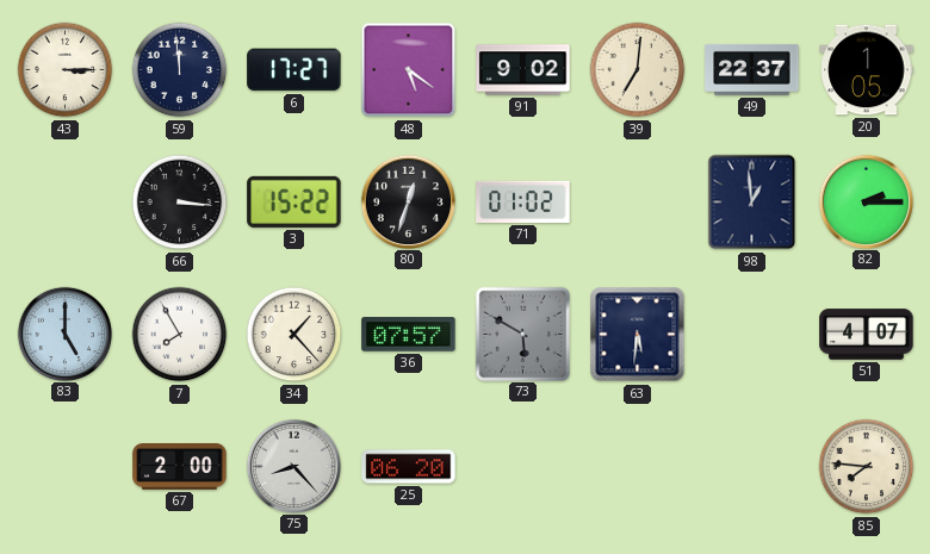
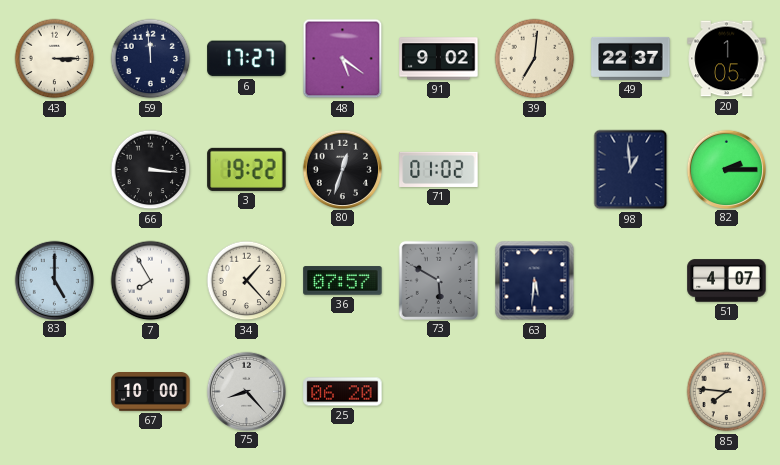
3: 15:22 -> 19:22 (247, 169)
67: 2:00 -> 10:00 (151, 392)
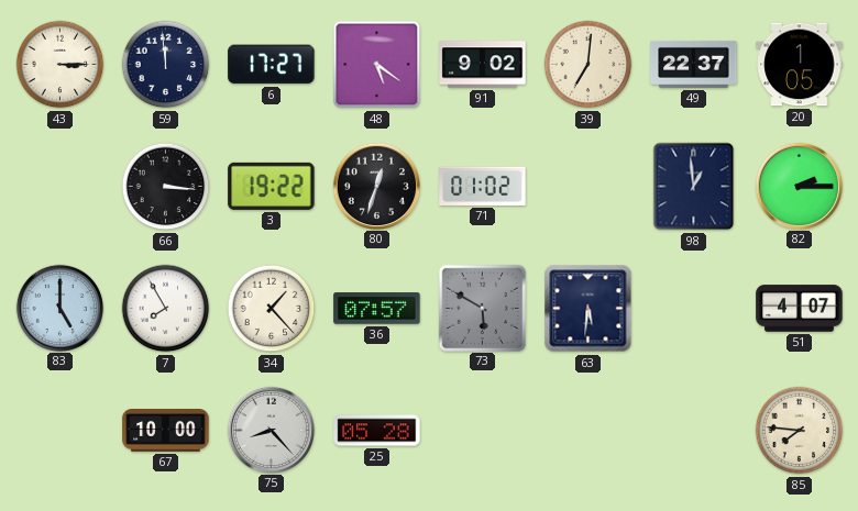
25: 06:20 -> 05:28 (377, 431)
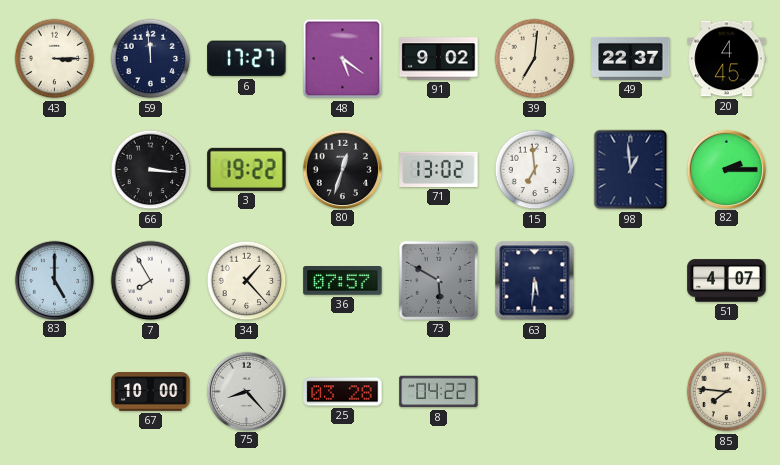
20: 1:05 -> 4:45 (727, 59)
71: 01:02 -> 13:02 (439, 169)
15: none -> 6:59 (535, 170)
25: 05:28 -> 03:28 (343, 392)
8: none -> 04:22 (439, 392)
